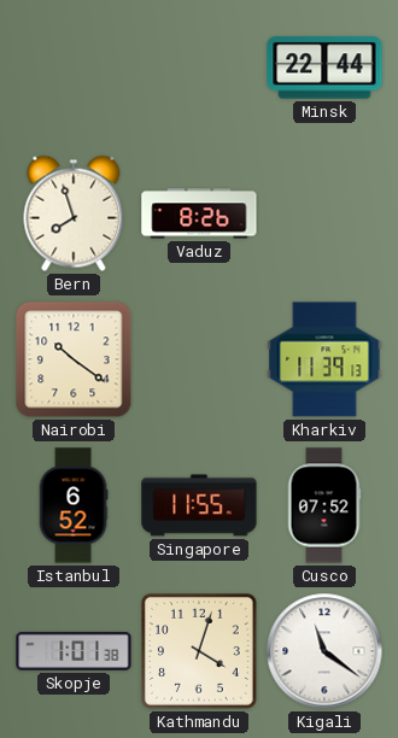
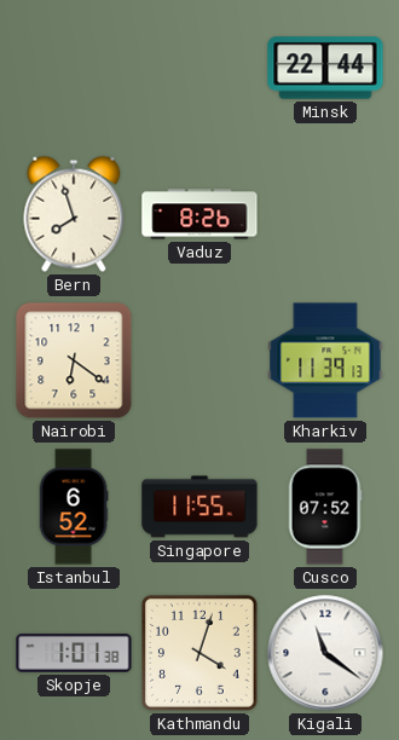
Nairobi: 10:21 -> 6:21 (74, 360)
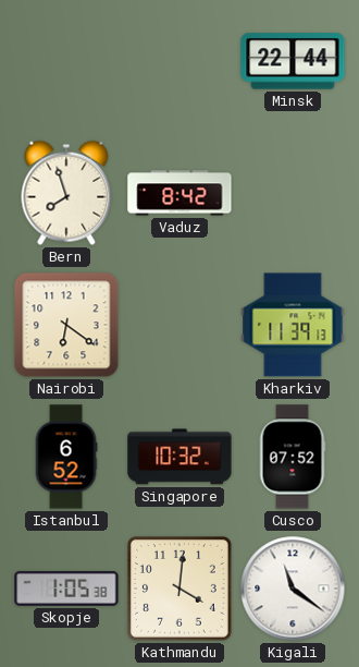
Vaduz: 8:26 -> 8:42 (179, 193)
Singapore: 11:55 -> 10:32 (179, 457)
Skopje: 1:01 -> 1:05 (66, 589)
Kathmandu: 4:03 -> 4:01 (179, 589)
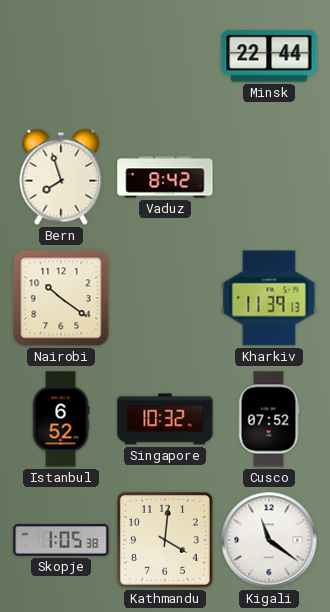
Nairobi: 6:21 -> 10:21 (61, 298)
